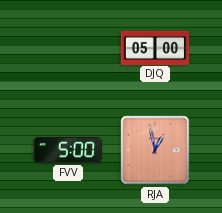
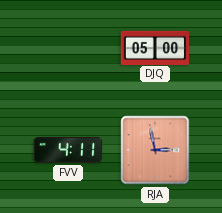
FVV: 5:00 -> 4:11 (68, 151)
RJA: 12:58 -> 2:58 (155, 150)
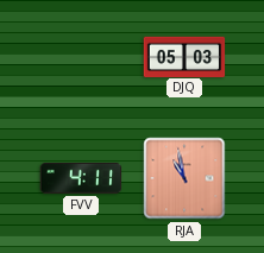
DJQ: 05:00 -> 05:03 (184, 56)
RJA: 2:58 -> 10:58 (184, 178)
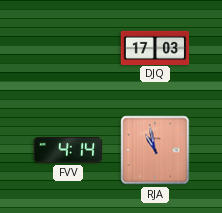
DJQ: 05:03 -> 17:03 (155, 47)
FVV: 4:11 -> 4:14 (68, 151)
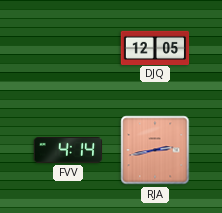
DJQ: 17:03 -> 12:05 (155, 47)
RJA: 10:58 -> 2:43 (155, 150)
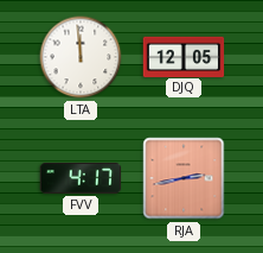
LTA: none -> 11:59 (81, 57)
FVV: 4:14 -> 4:17 (81, 179)
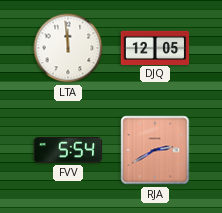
FVV: 4:17 -> 5:54 (68, 151)
RJA: 2:43 -> 2:40 (155, 150)
